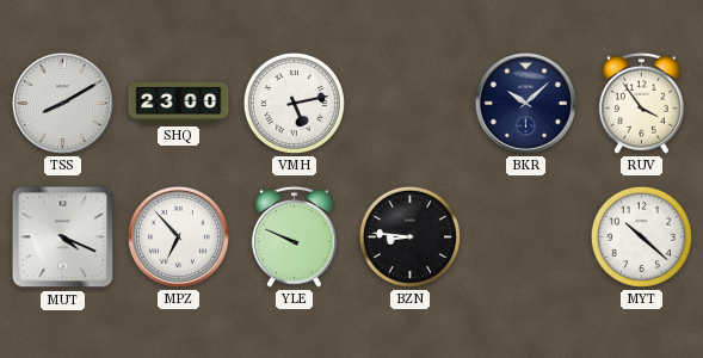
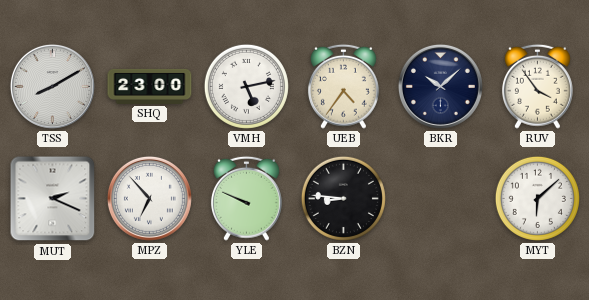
UEB: none -> 4:36 (343, 86)
MUT: 4:19 -> 2:19 (53, 199)
MYT: 10:22 -> 6:08 (537, 198)
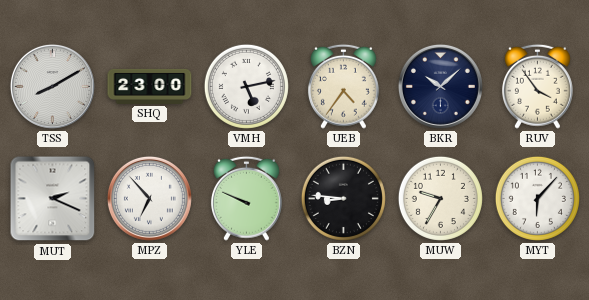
MUW: none -> 9:35 (440, 198)
MYT: 6:08 -> 6:07 (537, 198)
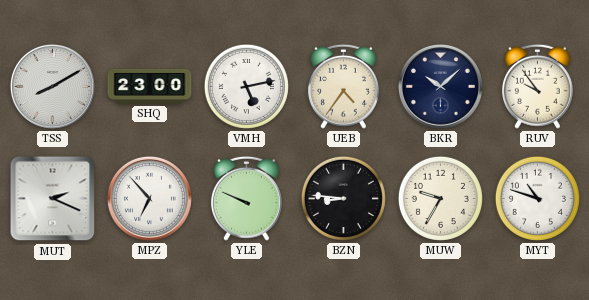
RUV: 3:54 -> 9:54 (537, 86)
MYT: 6:07 -> 10:48 (537, 198)
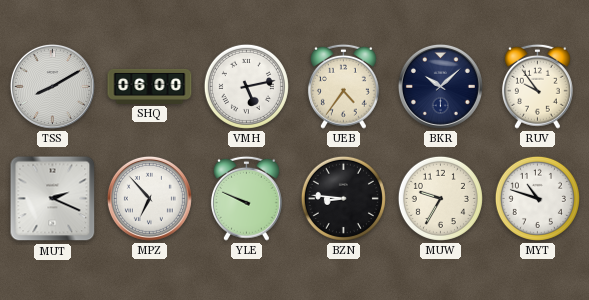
SHQ: 23:00 -> 06:00 (150, 86)
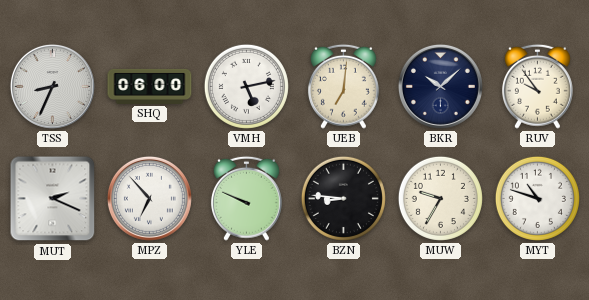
TSS: 8:10 -> 8:34 (52, 86)
UEB: 4:36 -> 7:01 (343, 86)
